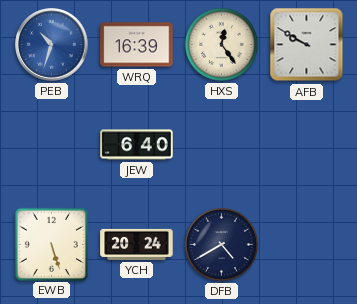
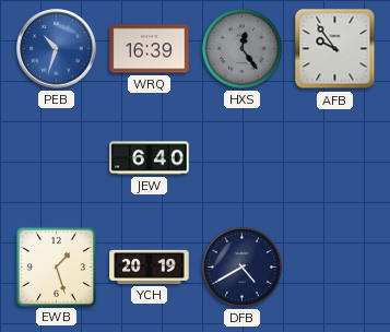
HXS dial: cream -> grey (241, 48)
AFB: 9:50 -> 9:54 (335, 49)
EWB: 5:27 -> 1:27 (56, 266)
YCH: 20:24 -> 20:19 (150, 266)
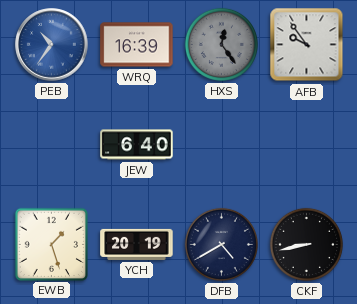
PEB: 10:33 -> 10:36 (52, 45)
CKF: none -> 8:43 (306, 244)
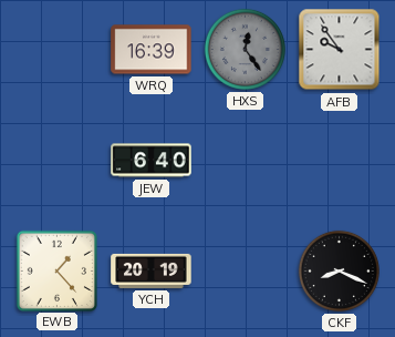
PEB: 10:36 -> none (52, 45)
EWB: 1:27 -> 1:23 (56, 270)
DFB: 4:40 -> none (221, 244)
CKF: 8:43 -> 8:19 (339, 270)
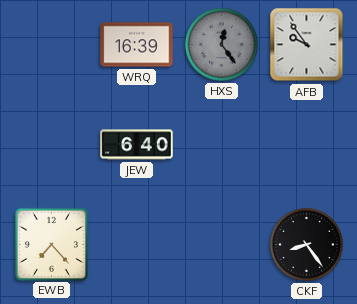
EWB: 1:23 -> 7:23 (51, 244)
YCH: 20:19 -> none (152, 270)
CKF: 8:19 -> 8:24 (306, 244)
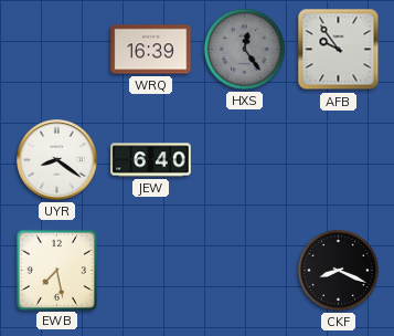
UYR: none -> 8:21 (57, 160)
EWB: 7:23 -> 7:28 (56, 270)
CKF: 8:24 -> 8:19 (338, 270)
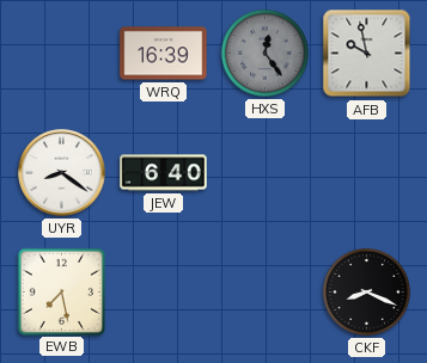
AFB: 9:54 -> 9:58 (367, 54)
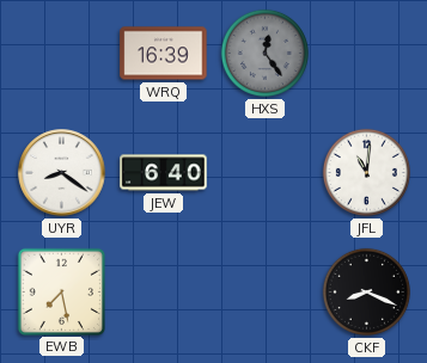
AFB: 9:58 -> none (367, 54)
JFL: none -> 11:01 (366, 172)
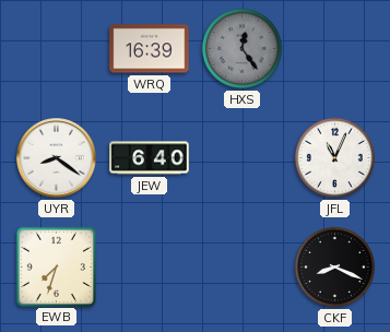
JFL: 11:01 -> 11:04 (334, 157)
EWB: 7:28 -> 7:33 (56, 266)
